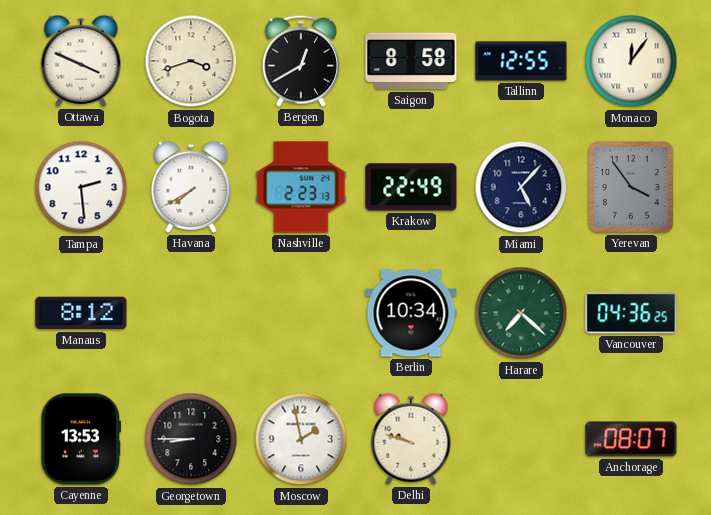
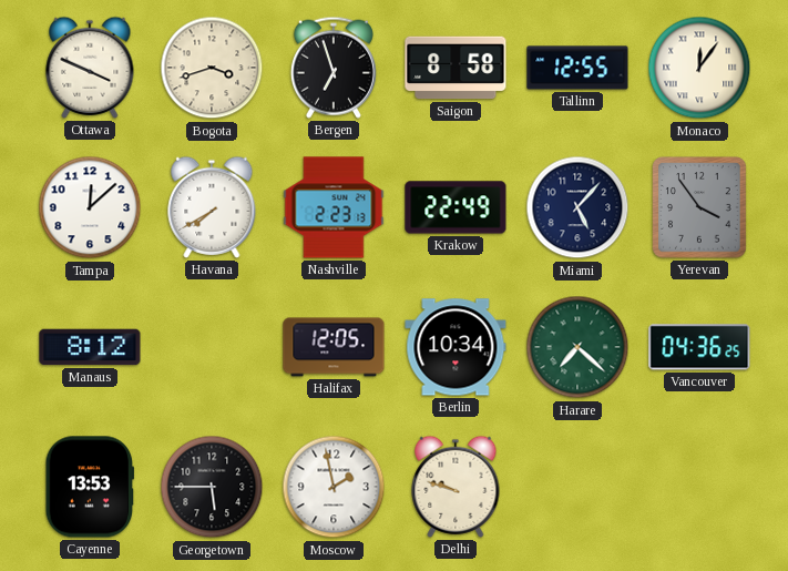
Bergen: 12:40 -> 6:57 (334, 68)
Tampa: 2:29 -> 12:08 (90, 207)
Halifax: none -> 12:05 (334, 347)
Georgetown: 8:45 -> 5:45 (212, 487)
Anchorage: 08:07 -> none (631, 439)
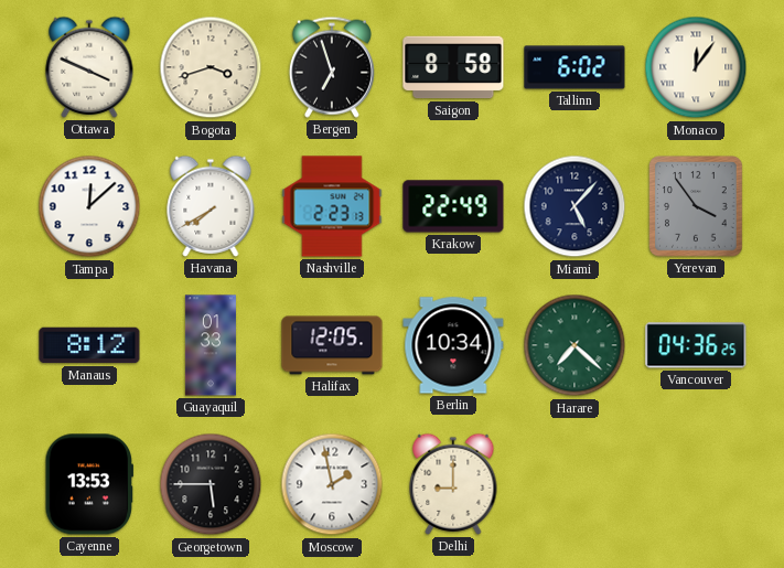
Tallinn: 12:55 -> 6:02 (574, 67)
Guayaquil: none -> 01:33 (211, 345)
Delhi: 9:48 -> 9:00 (453, 484)
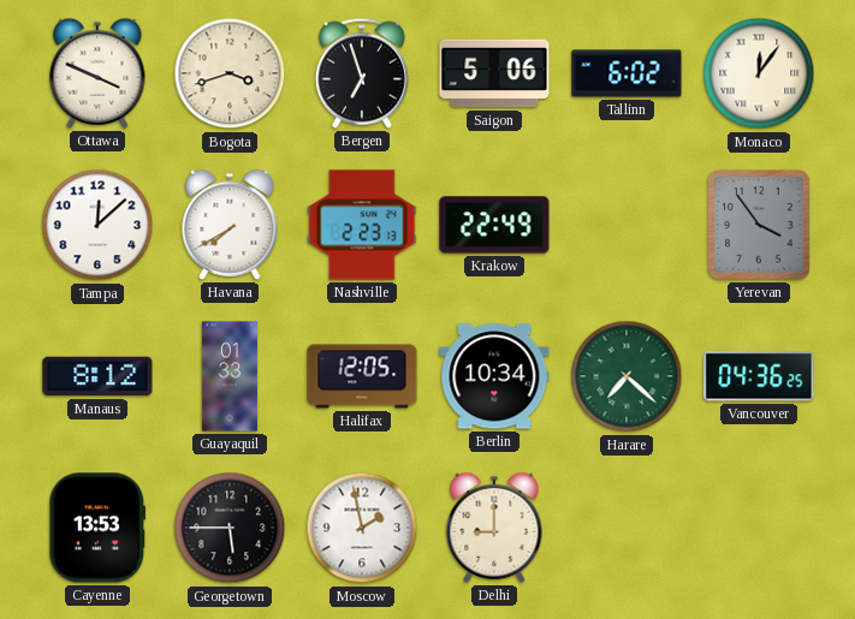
Saigon: 8:58 -> 5:06 (494, 73)
Miami: 5:07 -> none (574, 206)
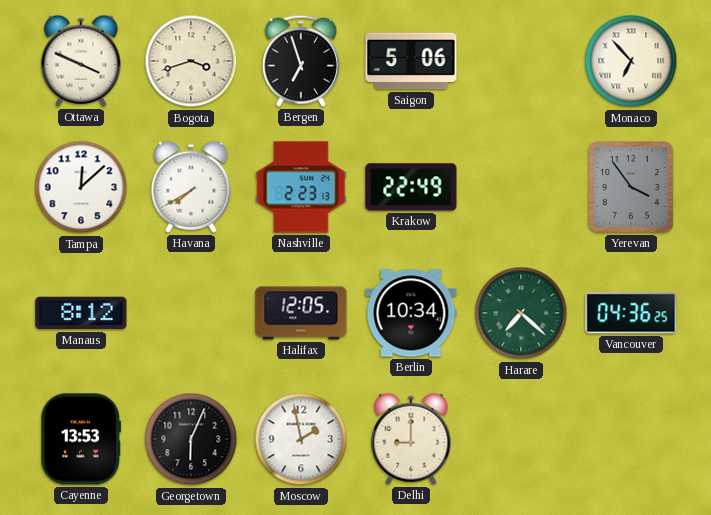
Tallinn: 6:02 -> none (627, 73)
Monaco: 12:06 -> 6:53 (631, 61)
Guayaquil: 01:33 -> none (230, 376)
Georgetown: 5:45 -> 6:04 (191, 439)
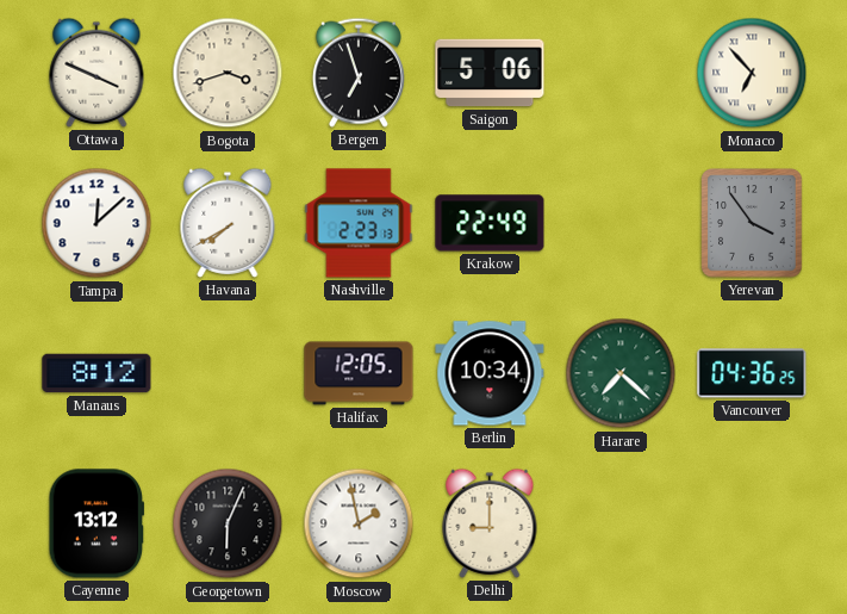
Cayenne: 13:53 -> 13:12 (96, 523)
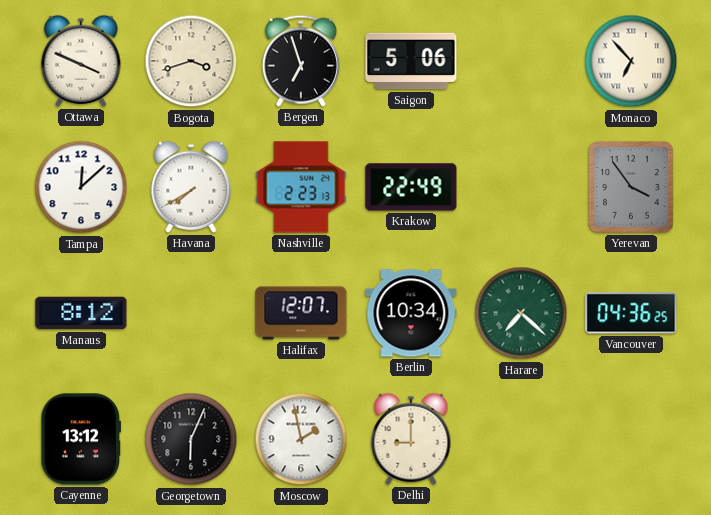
Halifax: 12:05 -> 12:07 (301, 313)
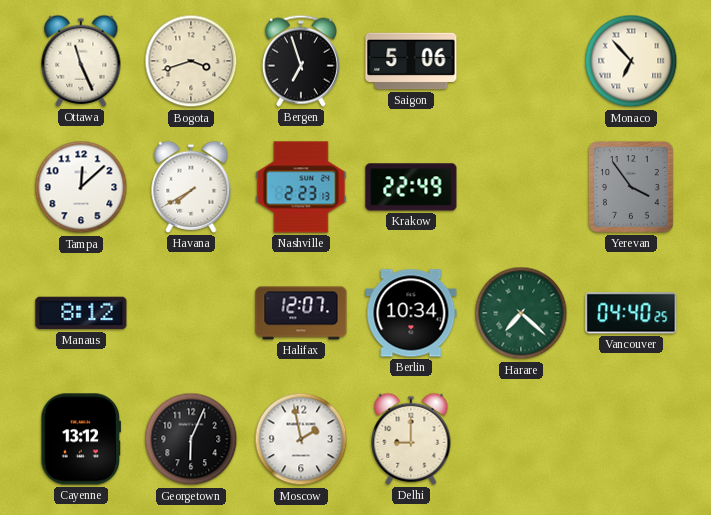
Ottawa: 3:49 -> 11:26 (81, 61)
Vancouver: 04:36 -> 04:40 (631, 313)
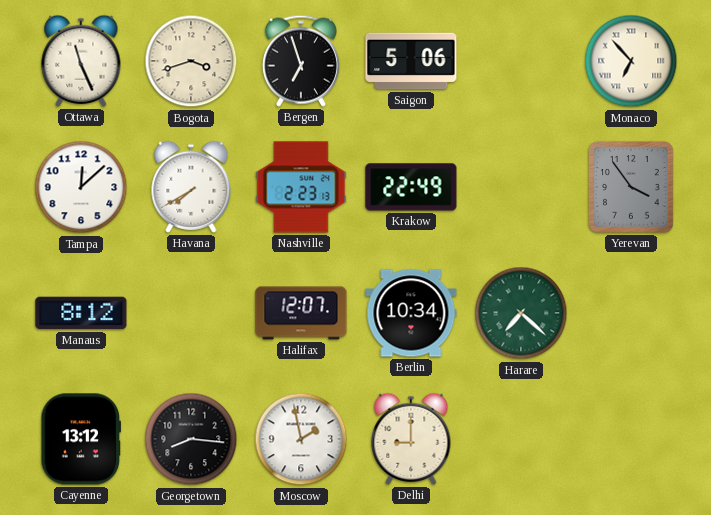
Vancouver: 04:40 -> none (631, 313)
Georgetown: 6:04 -> 8:16 (191, 439)
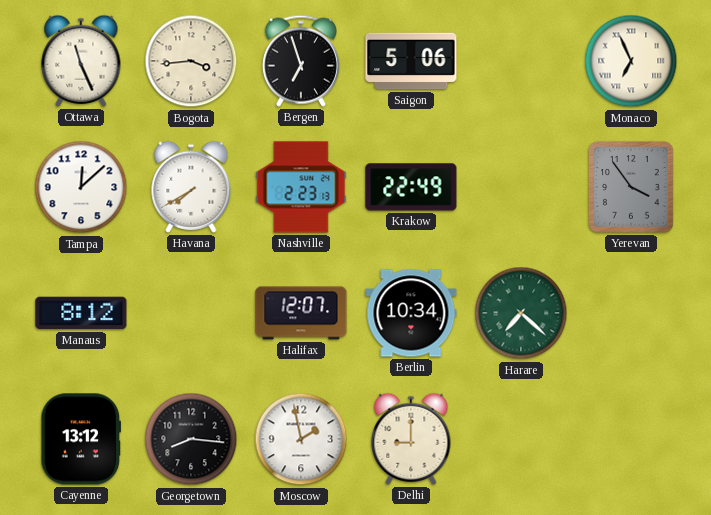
Bogota: 3:42 -> 3:44 (191, 61)
Monaco: 6:53 -> 6:56 (631, 61)
